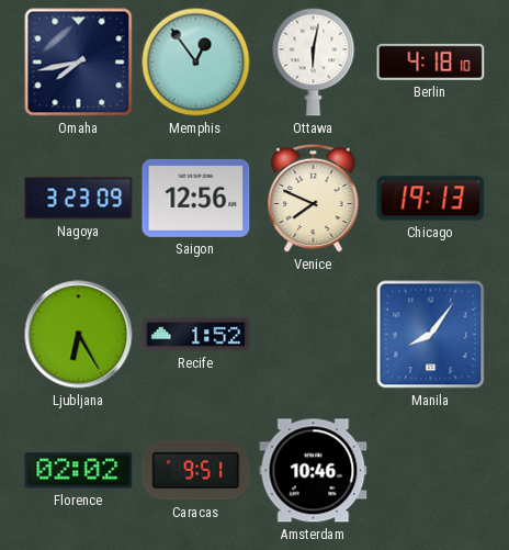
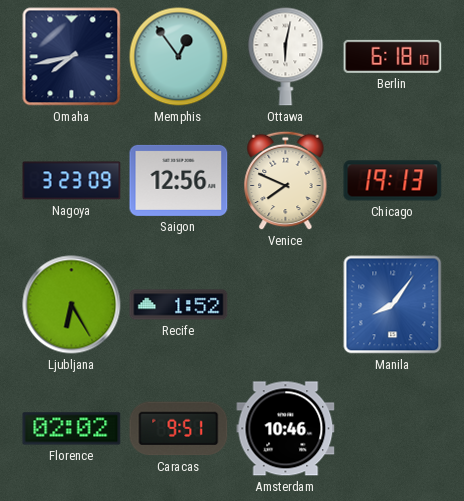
Berlin: 4:18 -> 6:18 (393, 56)
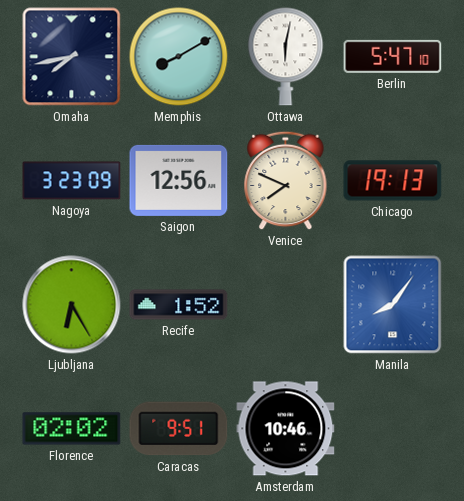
Memphis: 12:54 -> 8:10 (179, 57)
Berlin: 6:18 -> 5:47 (393, 56)
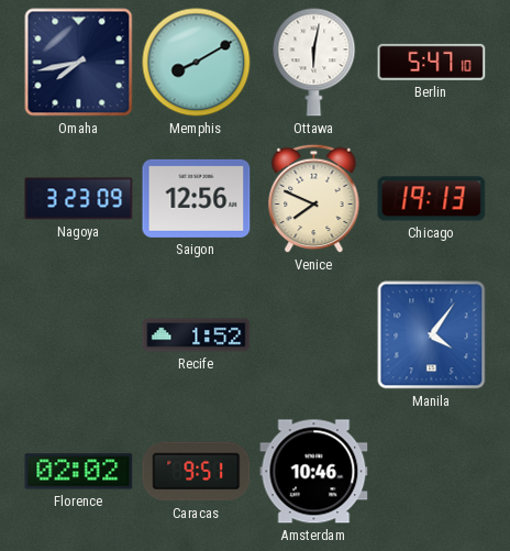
Ljubljana: 6:25 -> none (72, 305)
Manila: 8:06 -> 4:06 (432, 335)
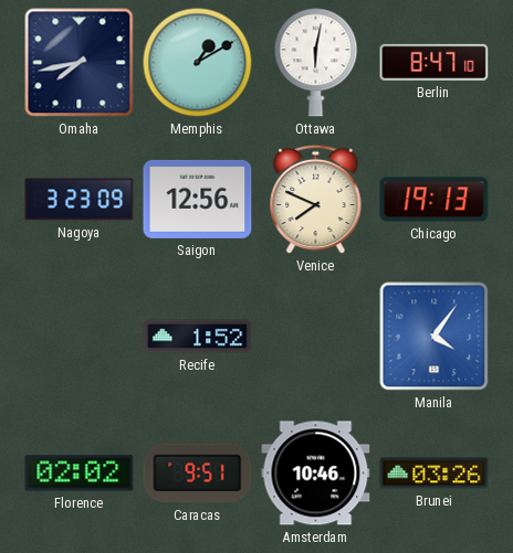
Memphis: 8:10 -> 1:10 (198, 63)
Berlin: 5:47 -> 8:47 (435, 62)
Brunei: none -> 03:26 (435, 474)
